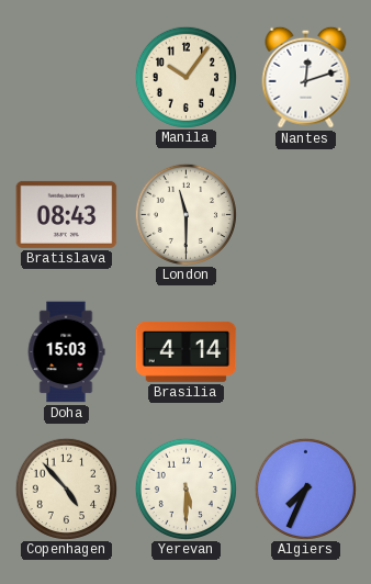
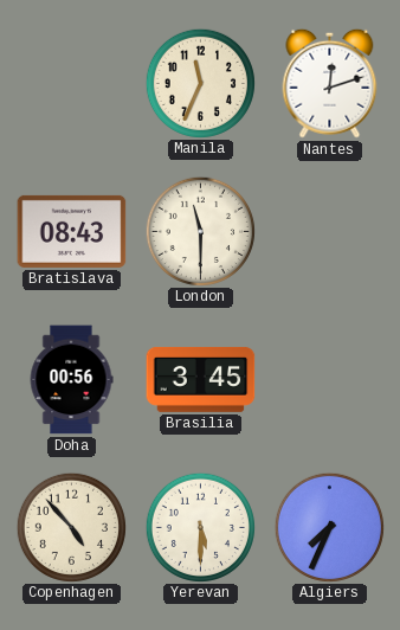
Manila: 10:06 -> 11:34 (200, 83)
Doha: 15:03 -> 00:56 (71, 380)
Brasilia: 4:14 -> 3:45 (201, 379)
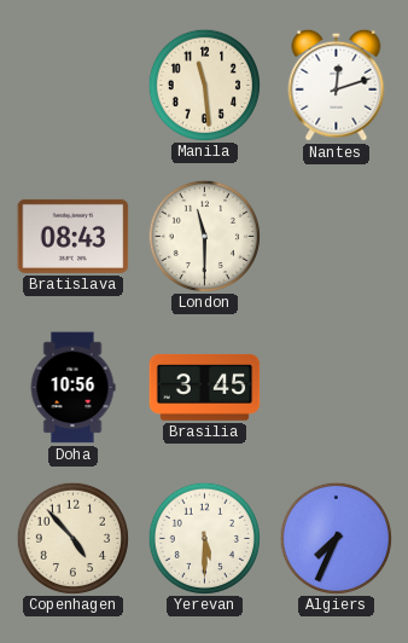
Manila: 11:34 -> 11:29 (204, 85)
Doha: 00:56 -> 10:56 (72, 388)
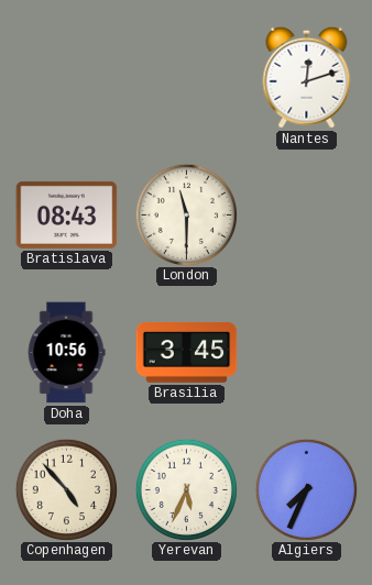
Manila: 11:29 -> none (204, 85)
Yerevan: 5:30 -> 5:34 (186, 489)
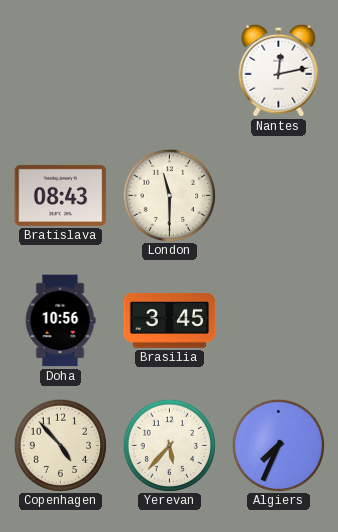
Nantes: 12:12 -> 12:13 (279, 70)
Yerevan: 5:34 -> 5:37 (169, 445)
